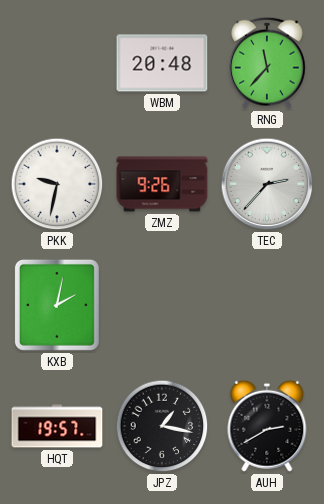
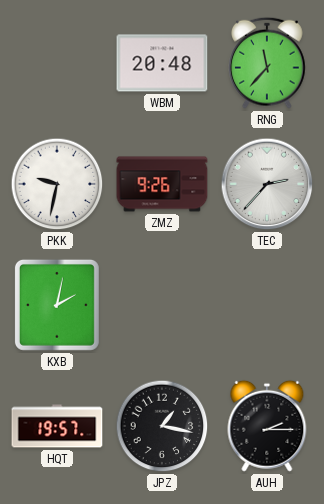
AUH: 2:40 -> 2:15 (267, 426)
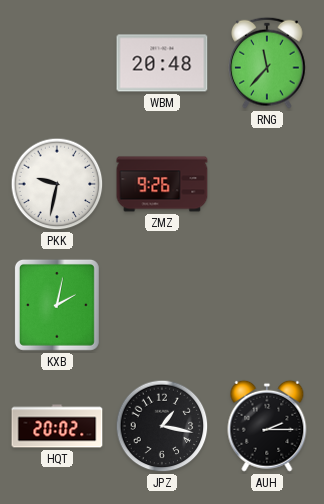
TEC: 2:37 -> none (267, 184)
HQT: 19:57 -> 20:02 (57, 426)
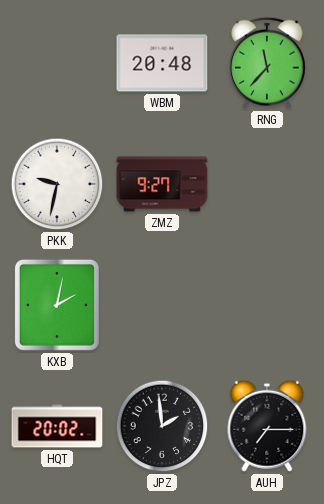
ZMZ: 9:26 -> 9:27 (162, 184)
JPZ: 1:17 -> 1:59 (162, 426)
AUH: 2:15 -> 7:15 (267, 426)
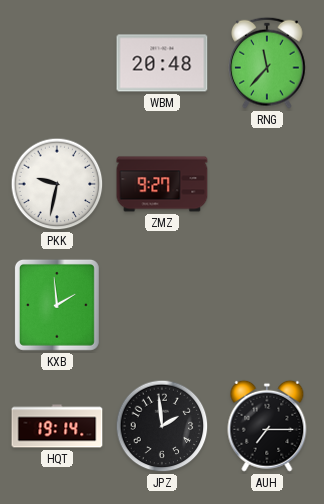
KXB: 2:02 -> 1:59 (57, 305)
HQT: 20:02 -> 19:14 (57, 426)
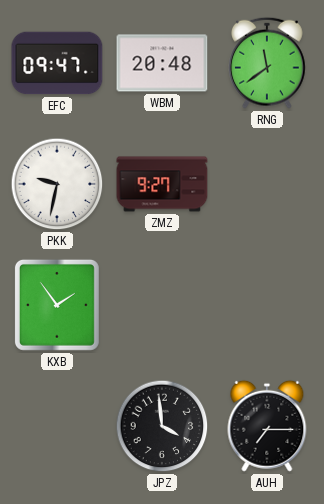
EFC: none -> 09:47 (57, 63)
RNG: 11:37 -> 11:39 (267, 63)
KXB: 1:59 -> 1:54 (57, 305)
HQT: 19:14 -> none (57, 426)
JPZ: 1:59 -> 3:59 (162, 426)
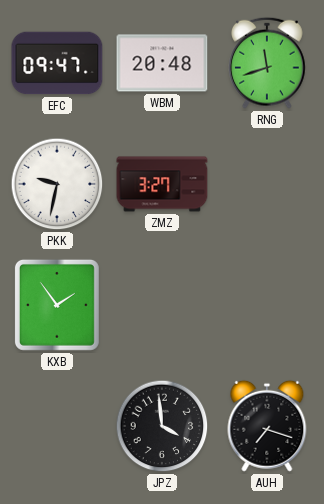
RNG: 11:39 -> 11:42 (267, 63)
ZMZ: 9:27 -> 3:27 (162, 184)
AUH: 7:15 -> 7:18 (267, 426)
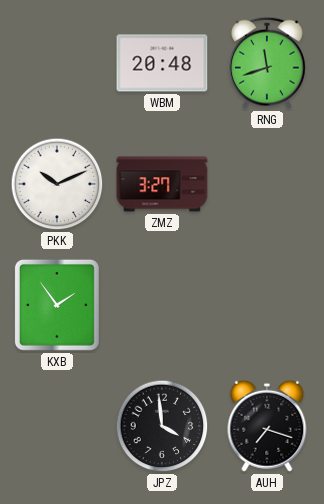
EFC: 09:47 -> none (57, 63)
PKK: 9:32 -> 10:11 (57, 184)
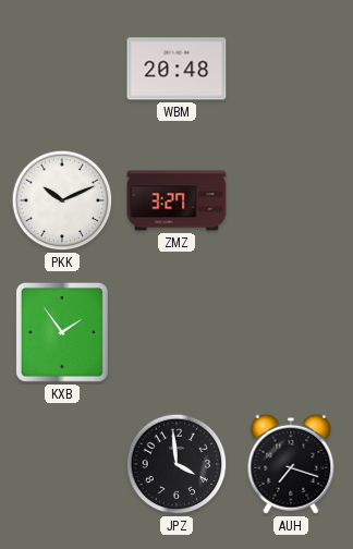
RNG: 11:42 -> none (267, 63)
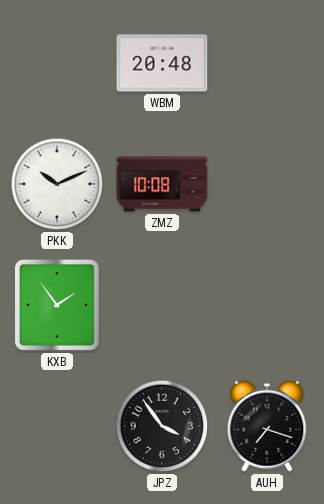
ZMZ: 3:27 -> 10:08 (162, 184)
JPZ: 3:59 -> 3:54 (162, 426)
